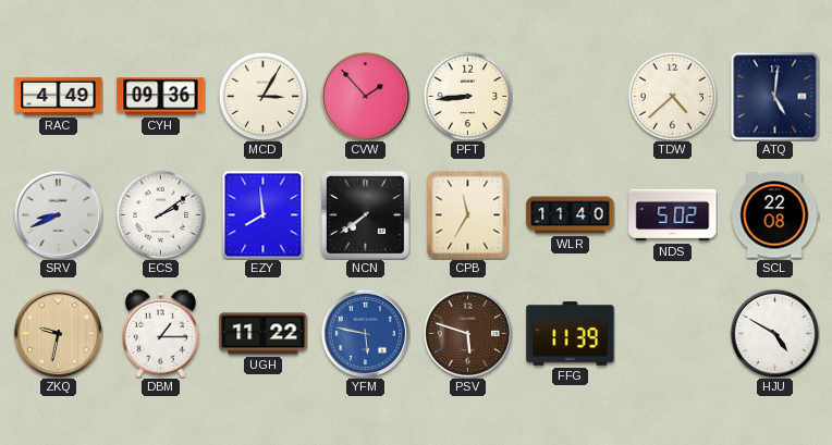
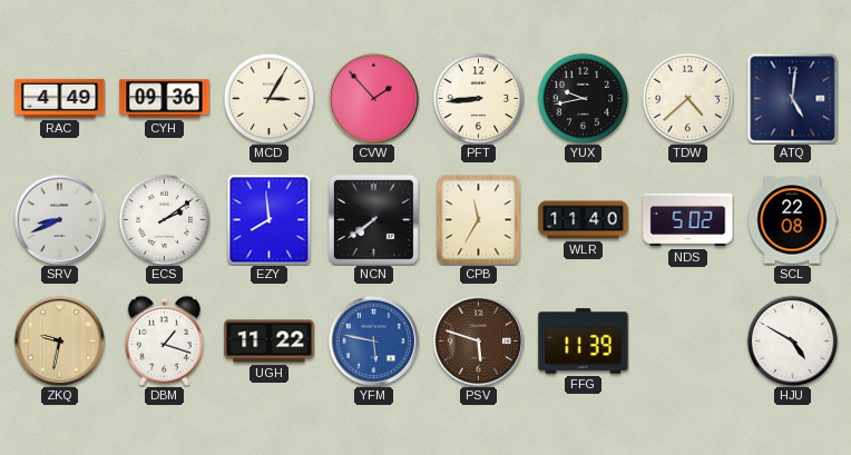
YUX: none -> 9:43 (583, 98)
DBM: 1:15 -> 1:18 (164, 340)
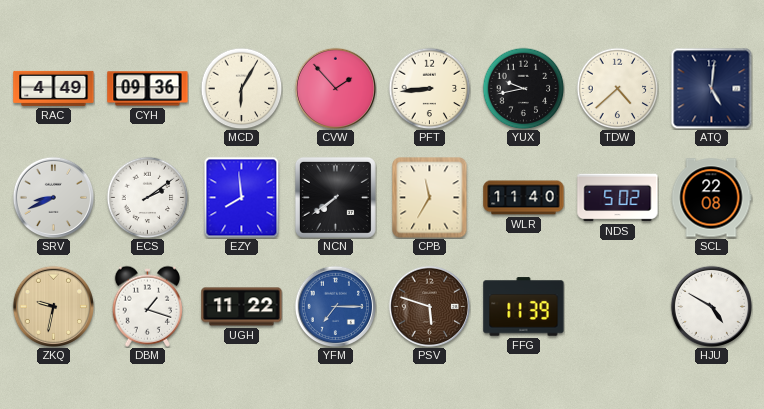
MCD: 3:05 -> 6:05 (241, 88)
YFM: 5:47 -> 7:15 (335, 306)
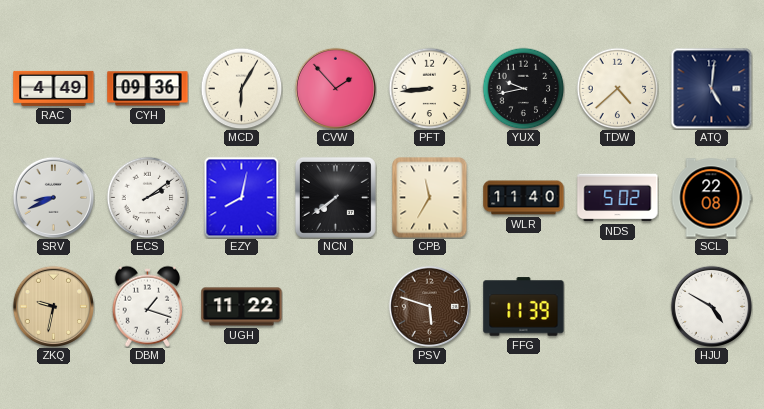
EZY: 7:59 -> 8:02 (242, 197)
YFM: 7:15 -> none (335, 306)
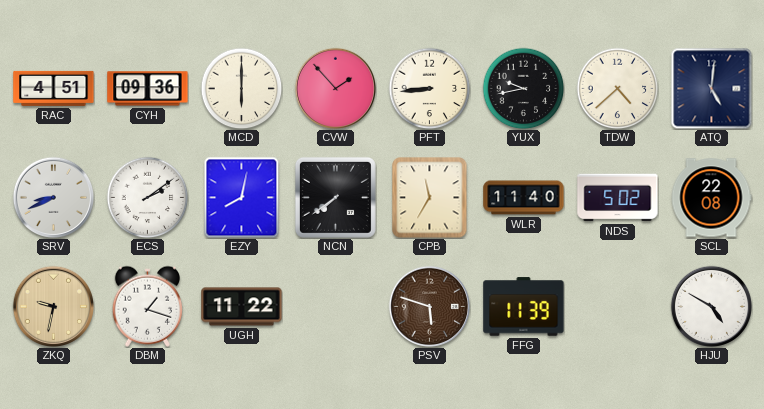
RAC: 4:49 -> 4:51 (54, 88)
MCD: 6:05 -> 6:00 (241, 88)
